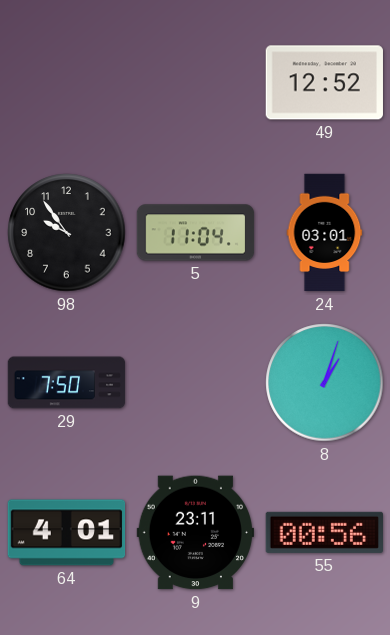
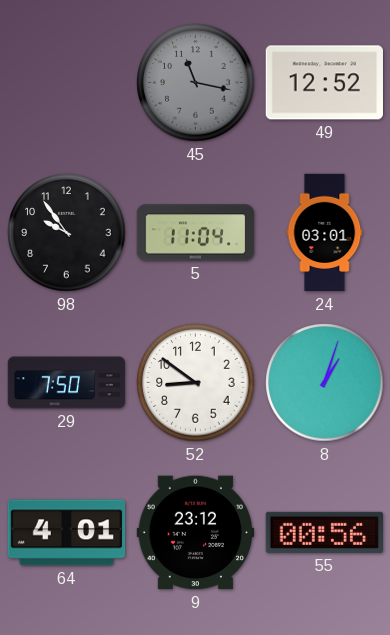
45: none -> 11:17 (196, 83)
52: none -> 8:51 (196, 383)
9: 23:11 -> 23:12 (195, 533)
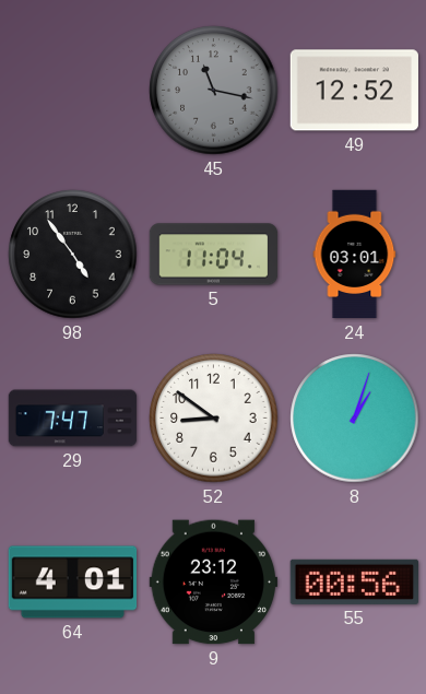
98: 9:54 -> 4:54 (73, 255)
29: 7:50 -> 7:47 (73, 419)
